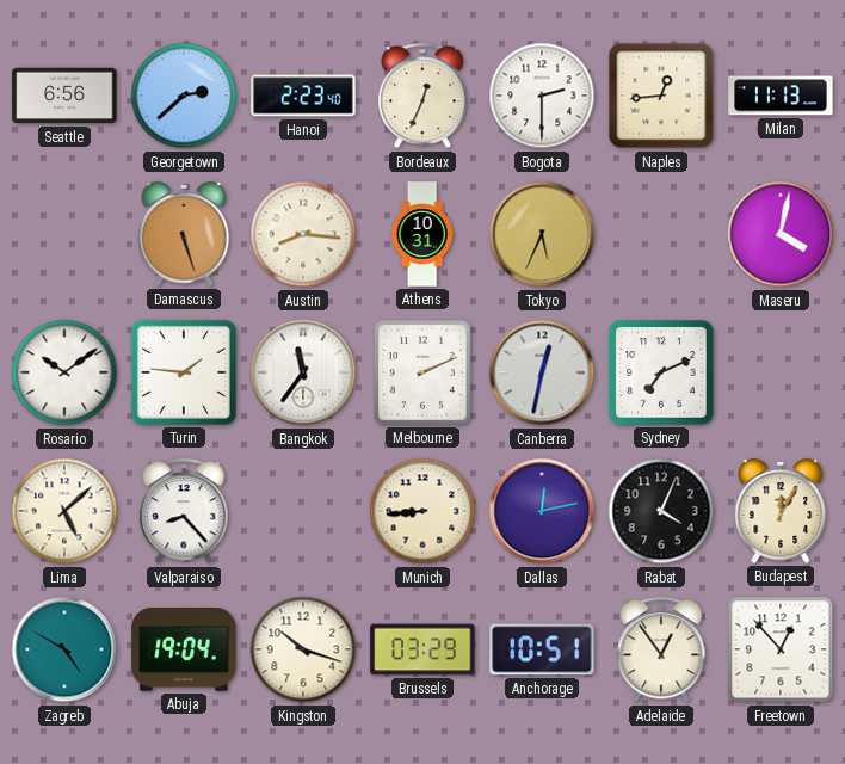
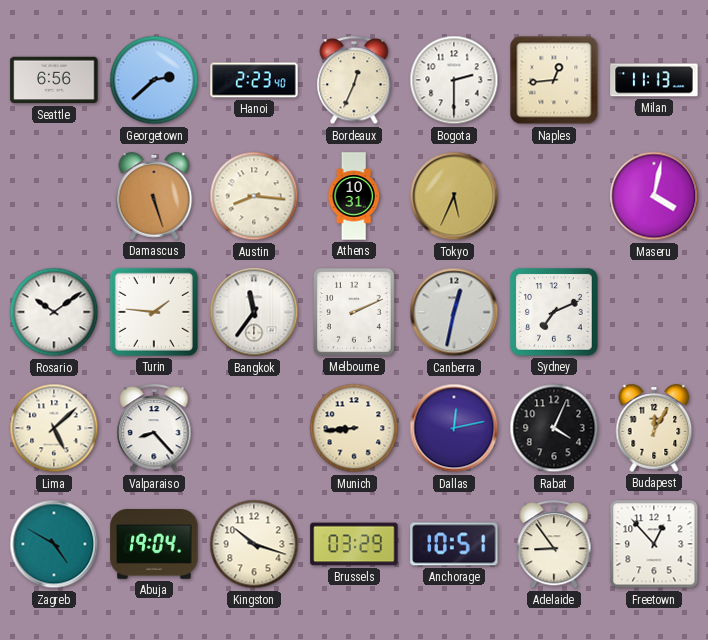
Adelaide: 12:54 -> 8:54 (554, 545)
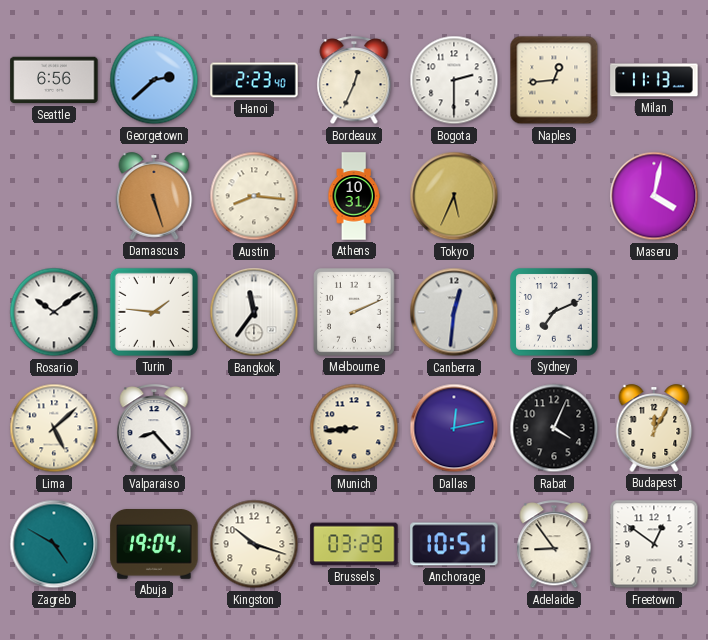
Canberra: 12:32 -> 12:31 (454, 312)
Freetown: 12:53 -> 12:51 (654, 544)
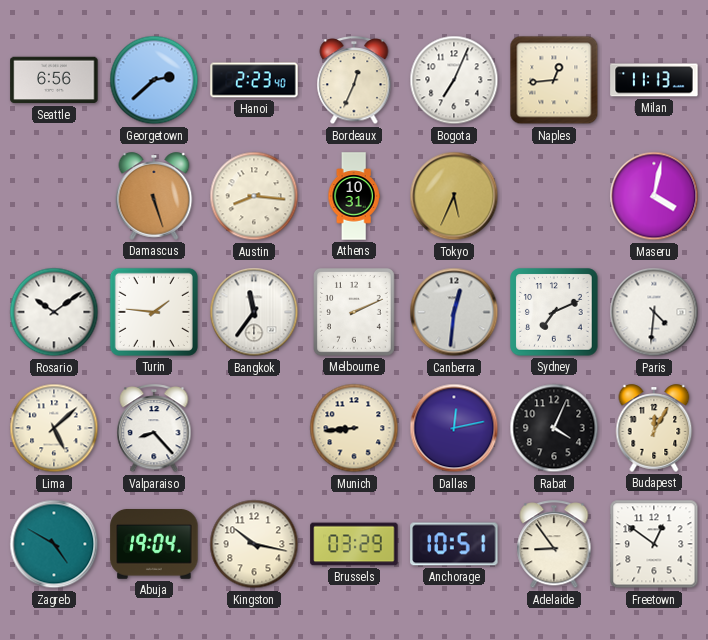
Bogota: 2:30 -> 7:04 (454, 80)
Paris: none -> 4:31 (654, 312)
Kingston: 10:18 -> 10:17 (254, 544)
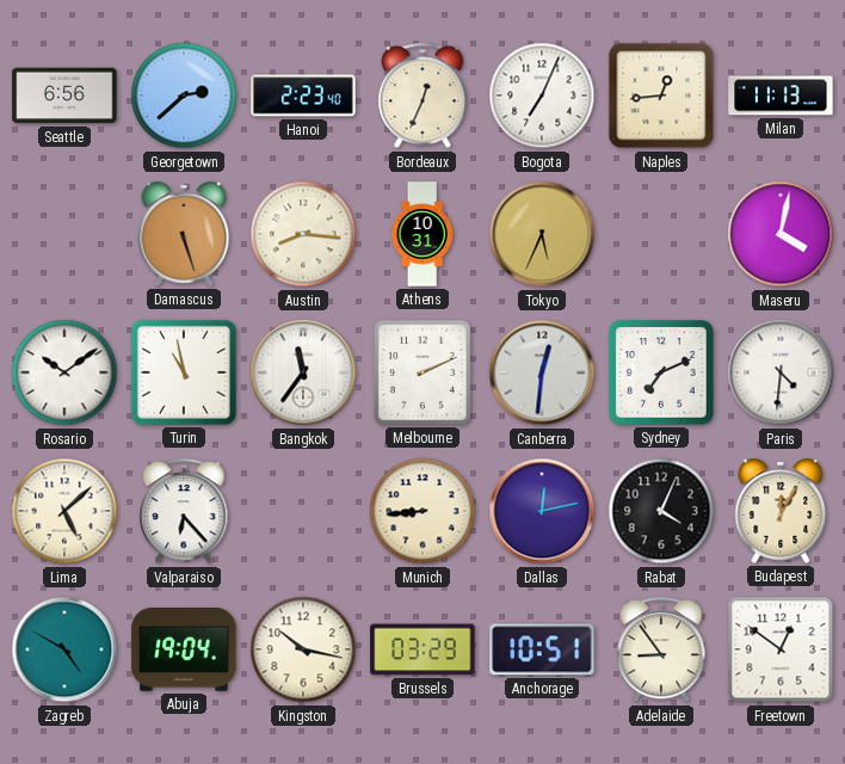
Turin: 1:46 -> 10:58 (184, 372)
Valparaiso: 8:23 -> 6:23 (184, 512)
